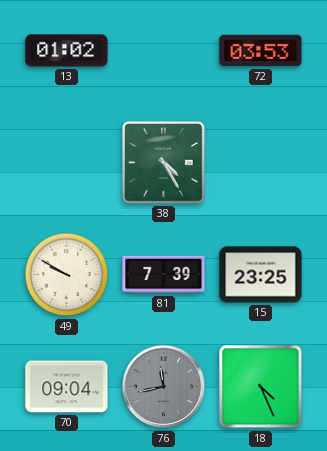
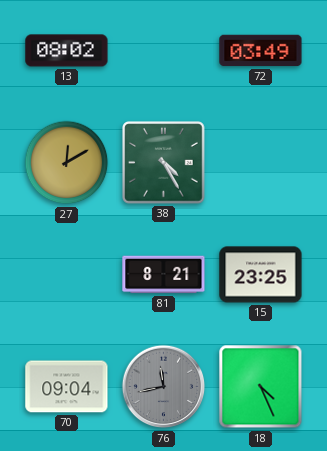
13: 01:02 -> 08:02 (67, 51)
72: 03:53 -> 03:49 (261, 51)
27: none -> 12:10 (67, 163)
49: 9:50 -> none (67, 275)
81: 7:39 -> 8:21 (164, 275)
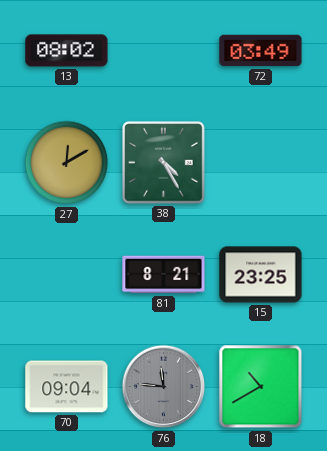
76: 11:43 -> 11:46 (164, 387)
18: 4:26 -> 10:40 (261, 387)
